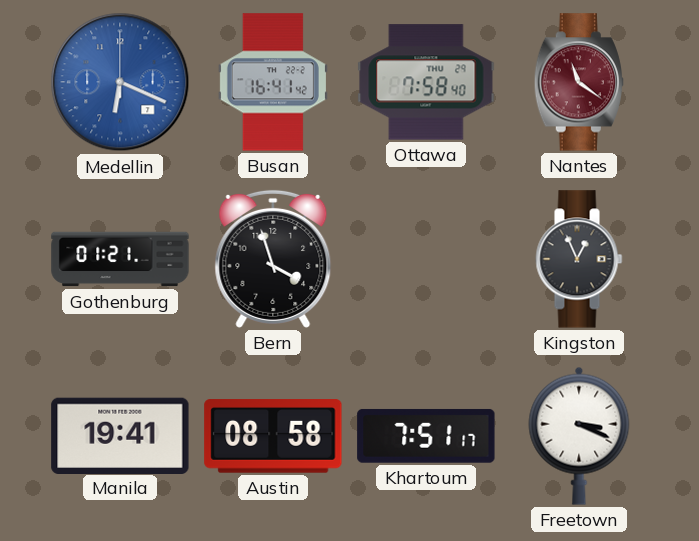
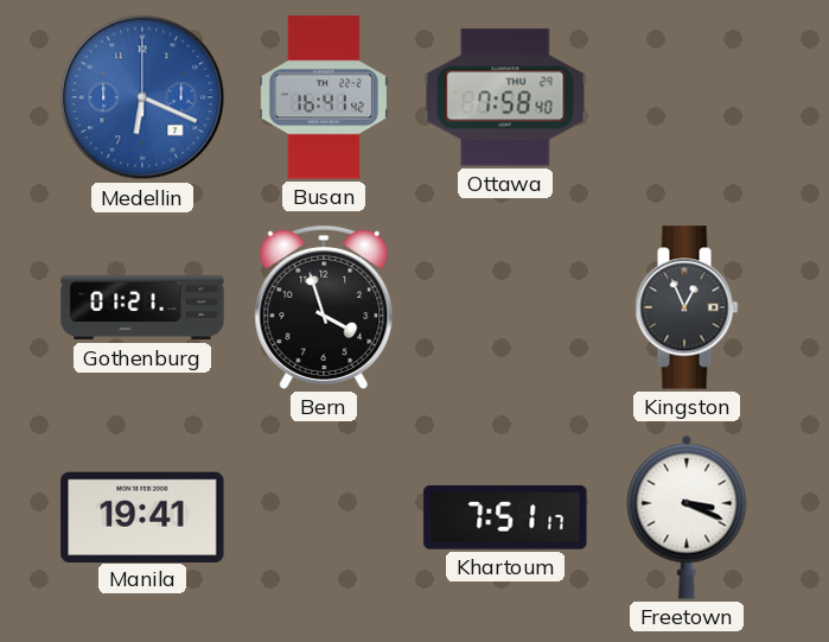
Nantes: 11:21 -> none (579, 82)
Austin: 08:58 -> none (273, 436)
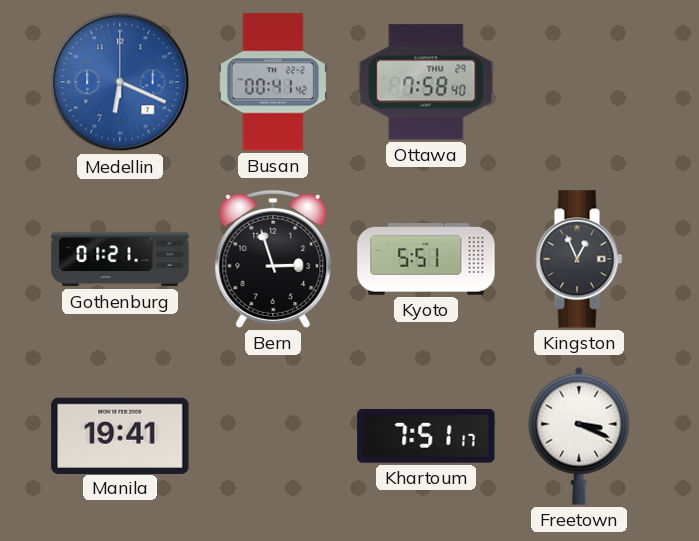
Busan: 16:41 -> 00:41 (273, 82)
Bern: 3:57 -> 2:57 (273, 259)
Kyoto: none -> 5:51 (426, 259)
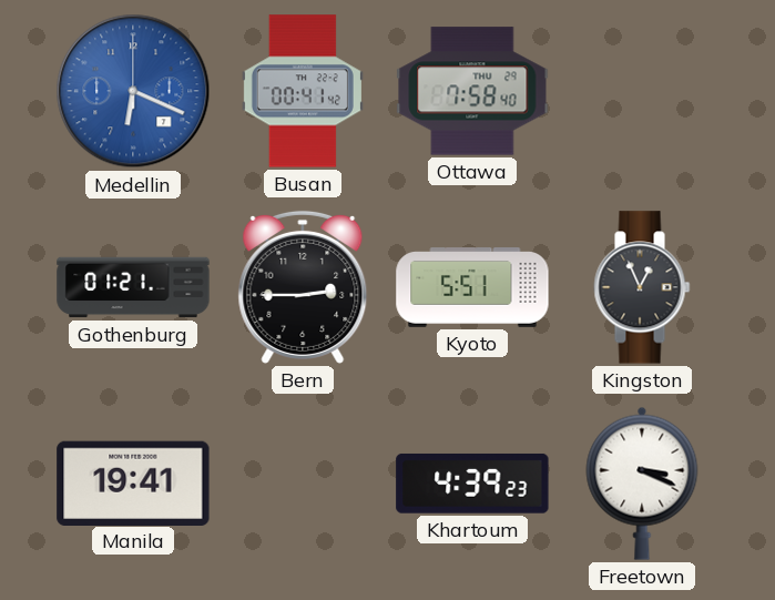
Bern: 2:57 -> 2:45 (303, 287)
Khartoum: 7:51 -> 4:39 (472, 484)
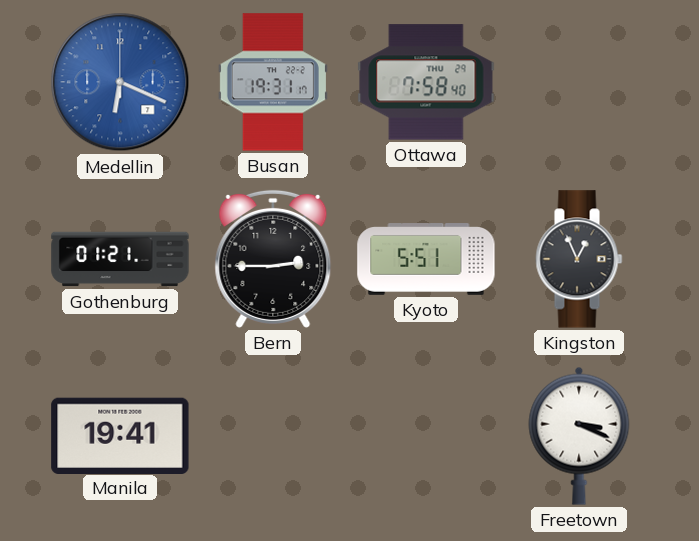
Busan: 00:41 -> 19:31 (273, 82)
Khartoum: 4:39 -> none (472, 484)
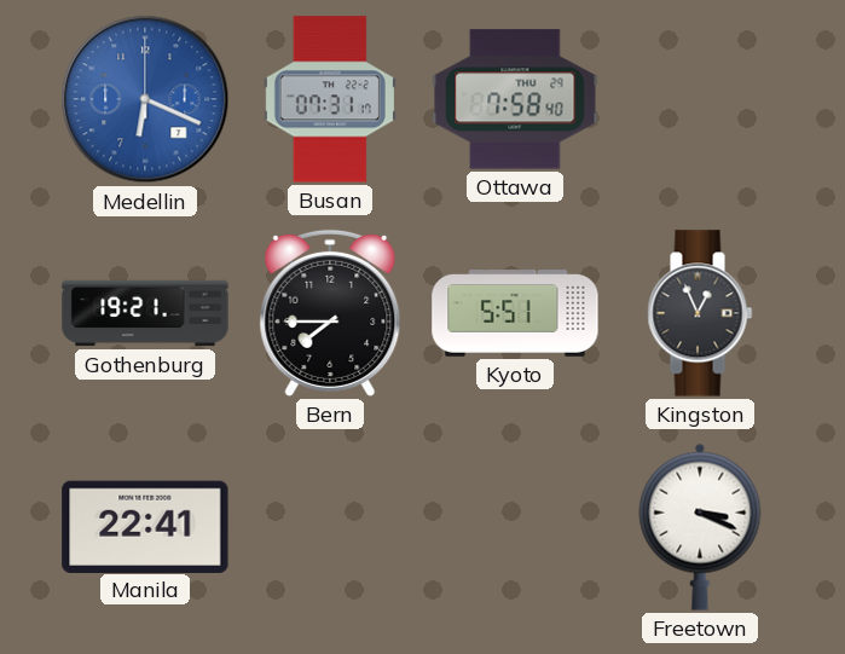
Busan: 19:31 -> 07:31 (330, 99)
Gothenburg: 01:21 -> 19:21 (145, 313)
Bern: 2:45 -> 7:45 (330, 313)
Manila: 19:41 -> 22:41 (145, 526)
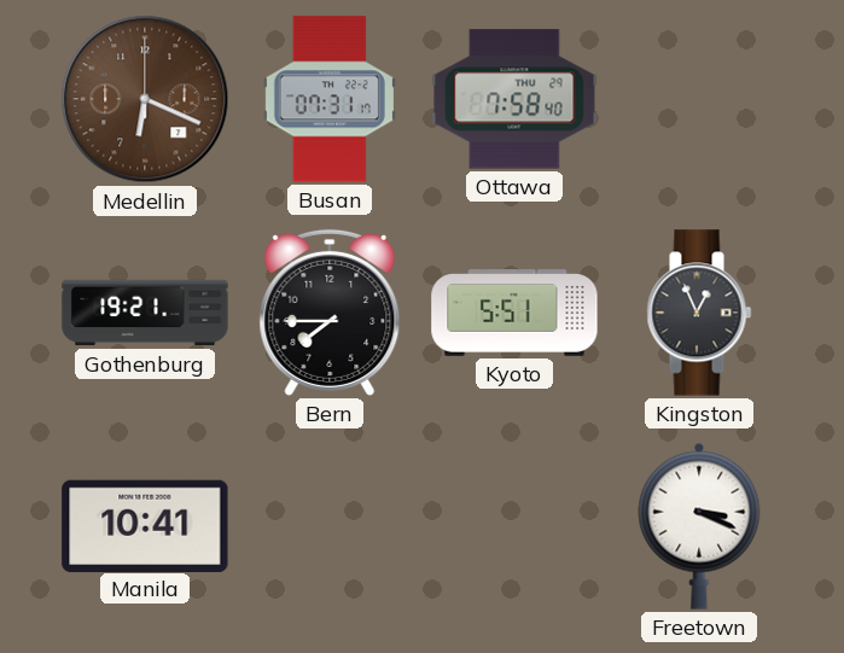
Medellin dial: blue -> brown (145, 99)
Manila: 22:41 -> 10:41 (145, 525)
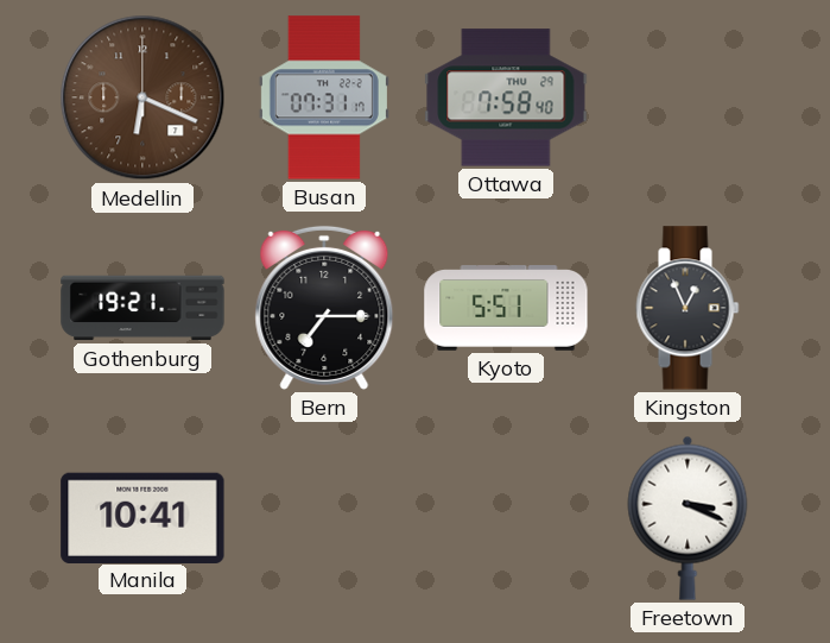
Bern: 7:45 -> 7:15 (324, 308)
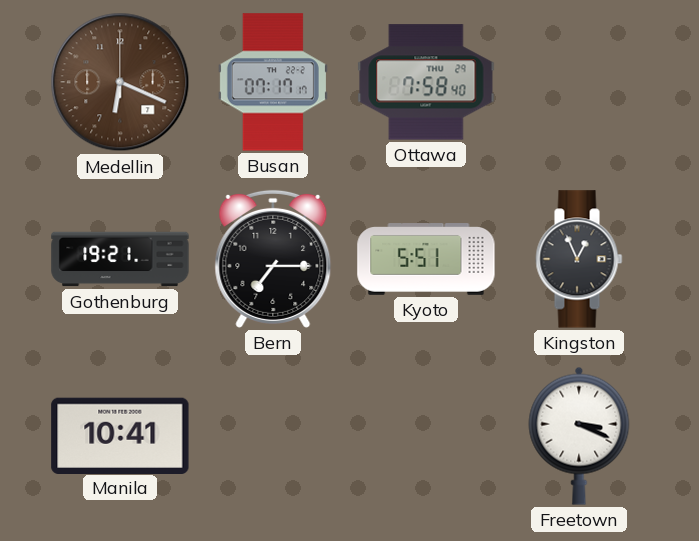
Busan: 07:31 -> 07:17 (273, 82)
